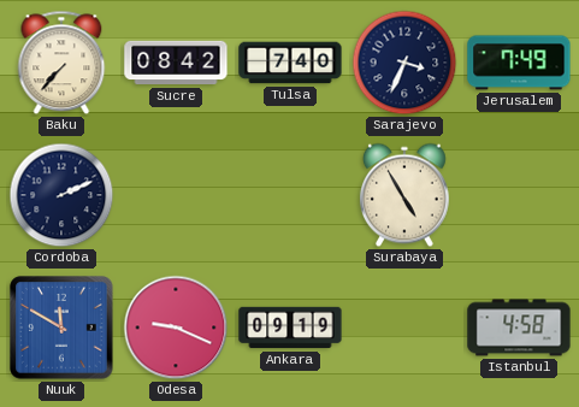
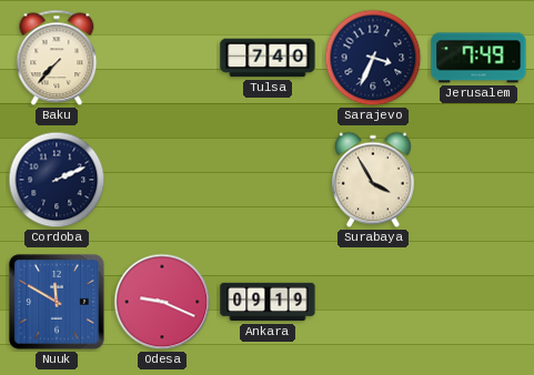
Sucre: 08:42 -> none (176, 63)
Surabaya: 4:55 -> 3:55 (373, 180)
Istanbul: 4:58 -> none (519, 328)
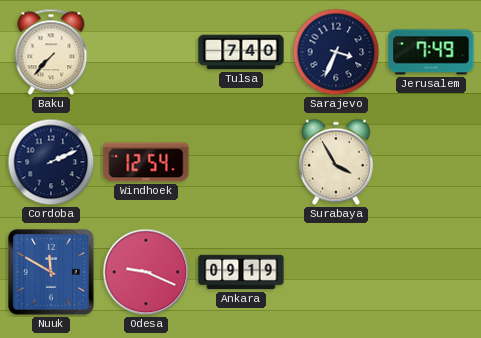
Windhoek: none -> 12:54 (146, 162)
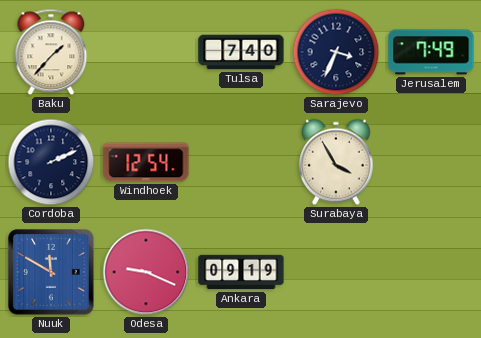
Baku: 7:37 -> 1:37 (51, 52)
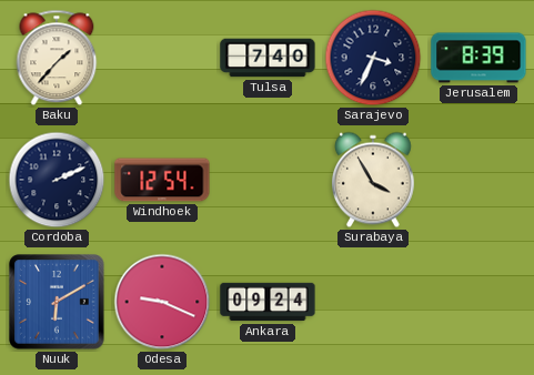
Jerusalem: 7:49 -> 8:39 (478, 58)
Nuuk: 11:50 -> 6:10 (57, 302)
Ankara: 09:19 -> 09:24 (268, 302)
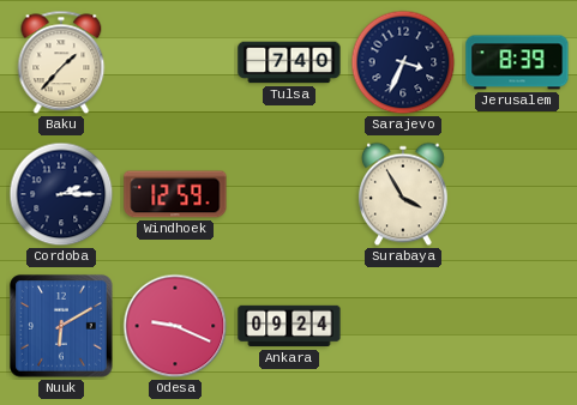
Cordoba: 2:11 -> 2:15 (61, 194)
Windhoek: 12:54 -> 12:59 (175, 194)
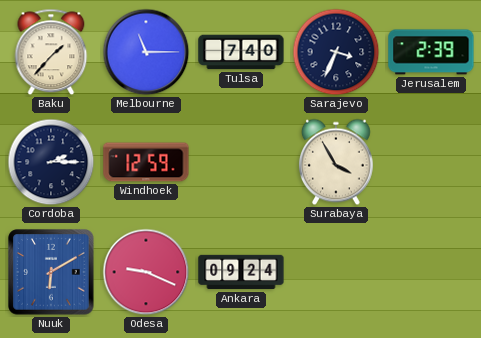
Melbourne: none -> 11:15 (146, 52)
Jerusalem: 8:39 -> 2:39 (431, 52)
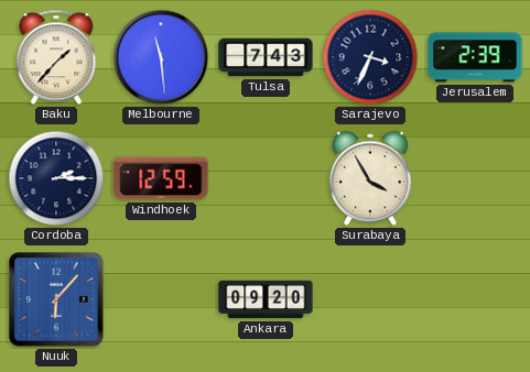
Melbourne: 11:15 -> 11:29 (161, 57)
Tulsa: 7:40 -> 7:43 (266, 57)
Nuuk: 6:10 -> 6:07 (56, 299)
Odesa: 9:19 -> none (146, 272)
Ankara: 09:24 -> 09:20 (266, 299)
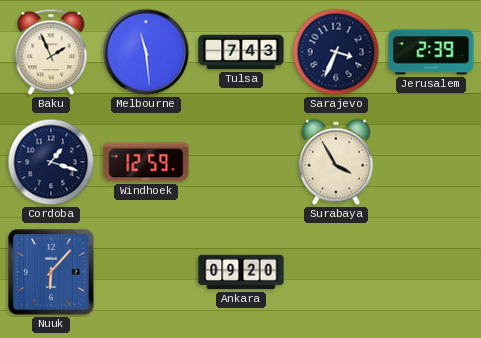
Baku: 1:37 -> 1:56 (51, 52)
Cordoba: 2:15 -> 1:18 (51, 162)
